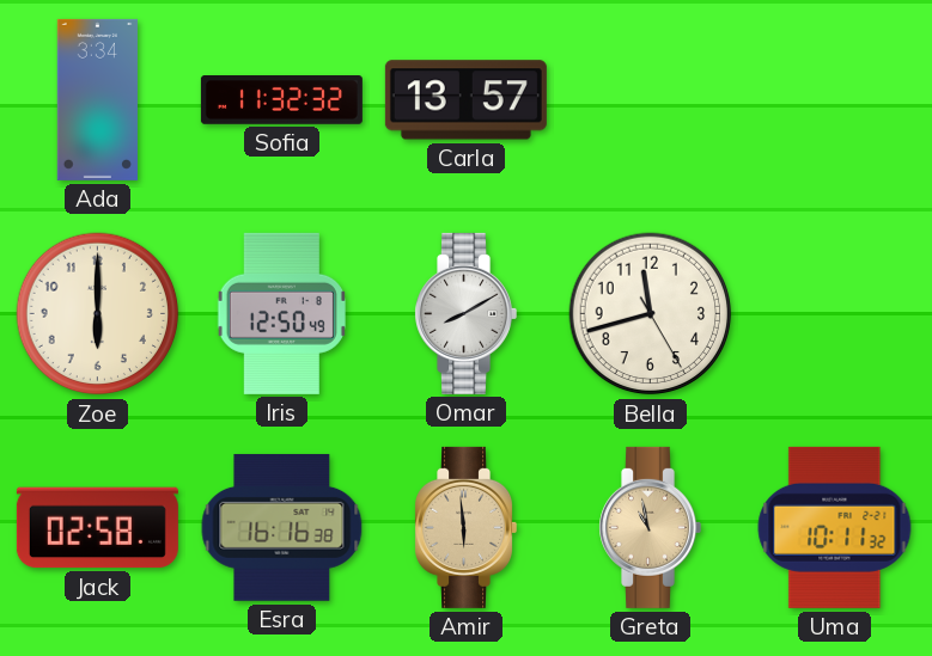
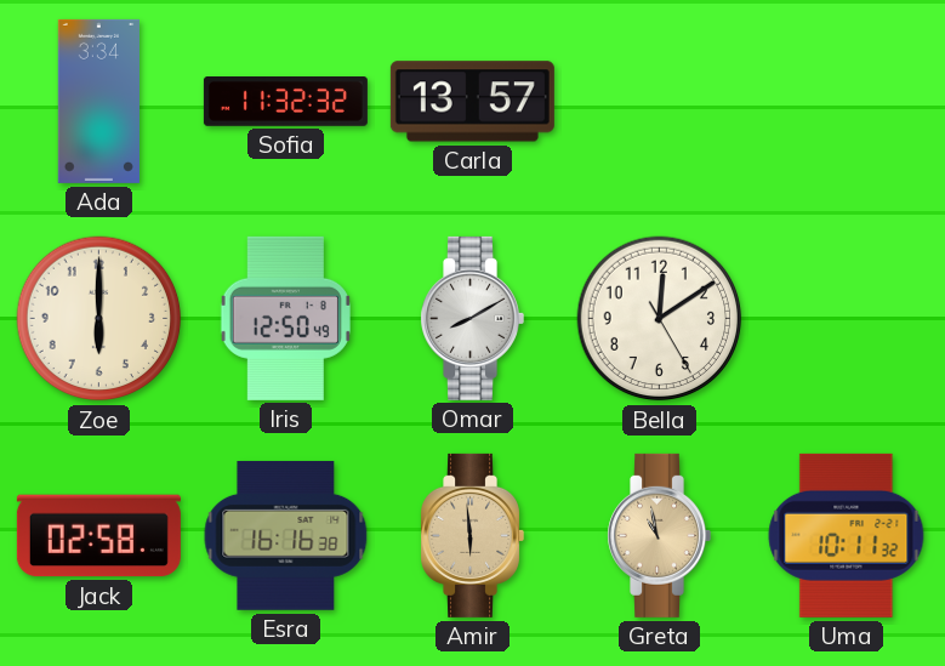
Bella: 11:42 -> 12:09 (660, 319)
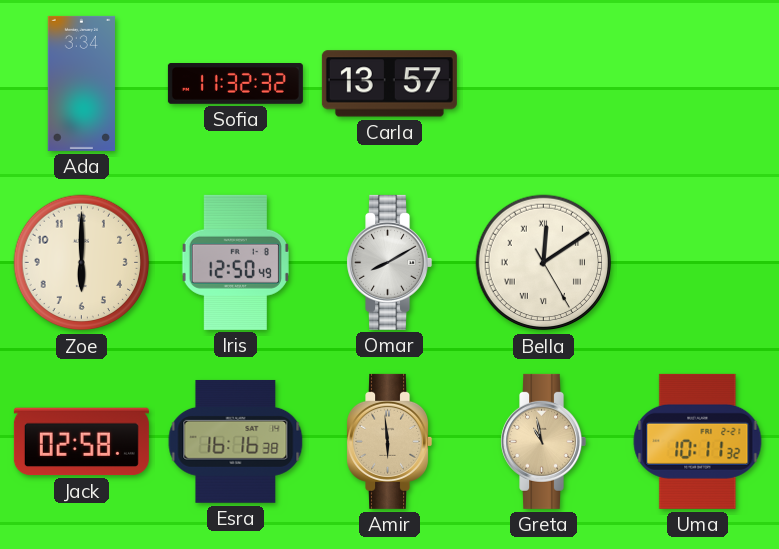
Bella numerals: Arabic -> Roman (544, 263)
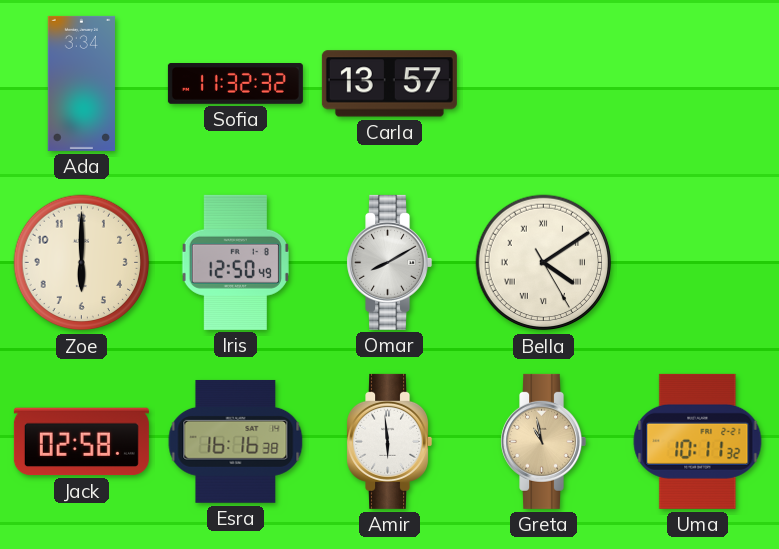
Bella: 12:09 -> 4:09 (544, 263)
Amir dial: champagne -> white (389, 441)
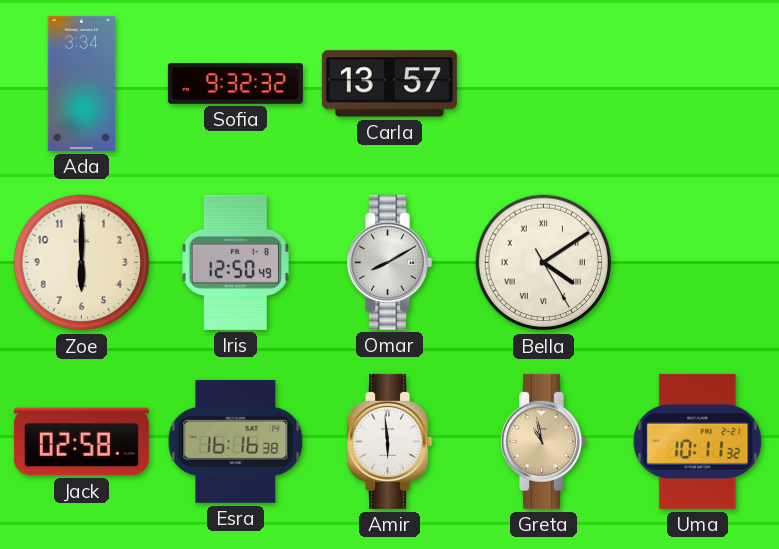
Sofia: 11:32 -> 9:32 (235, 84)
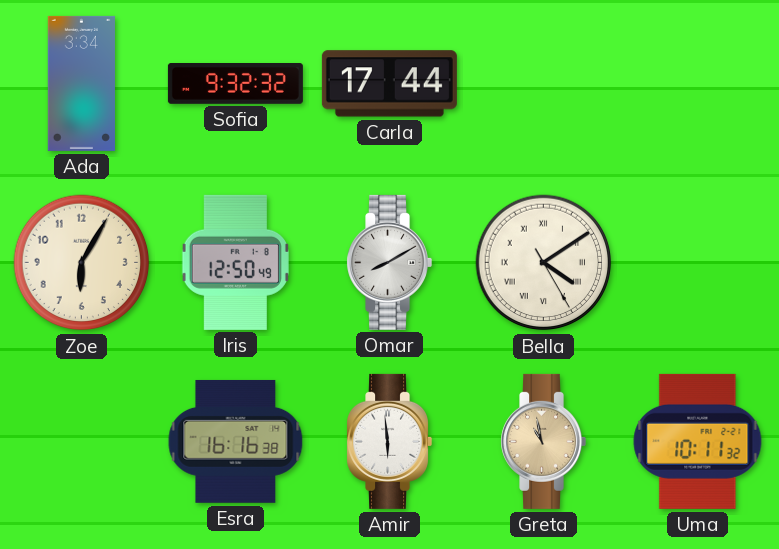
Carla: 13:57 -> 17:44 (389, 84)
Zoe: 6:00 -> 6:05 (82, 263)
Jack: 02:58 -> none (81, 442)
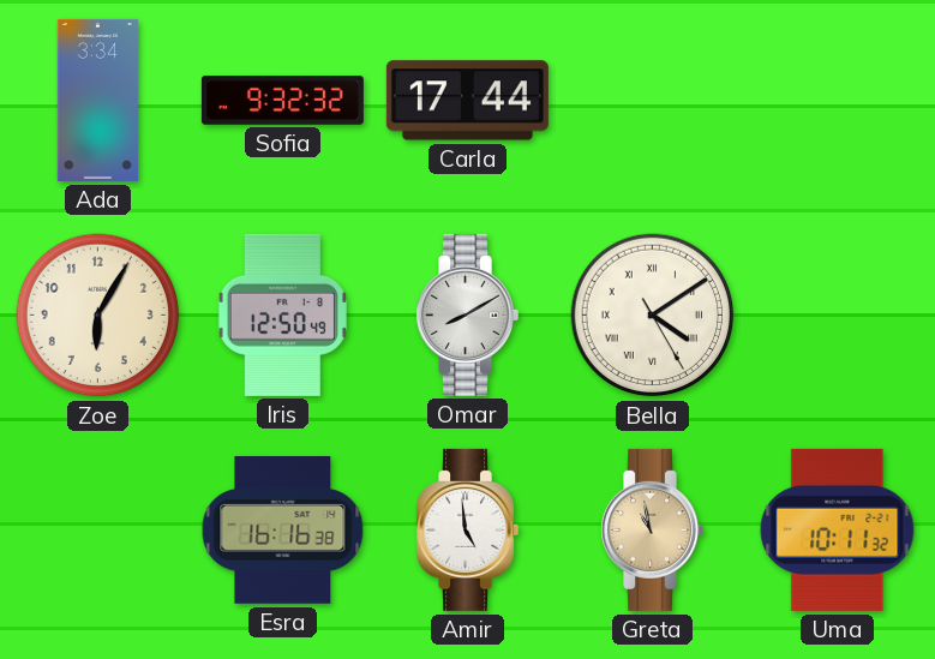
Amir: 5:59 -> 4:59 (467, 529)
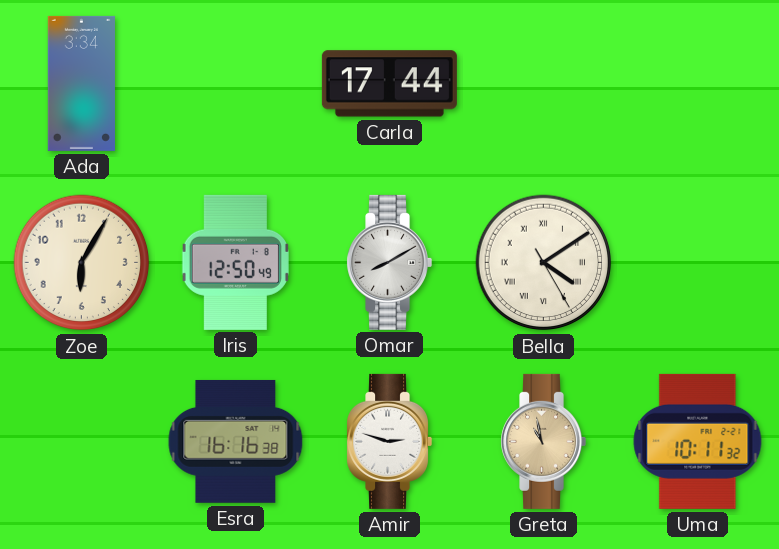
Sofia: 9:32 -> none (282, 101)
Amir: 4:59 -> 2:48 (389, 441)
